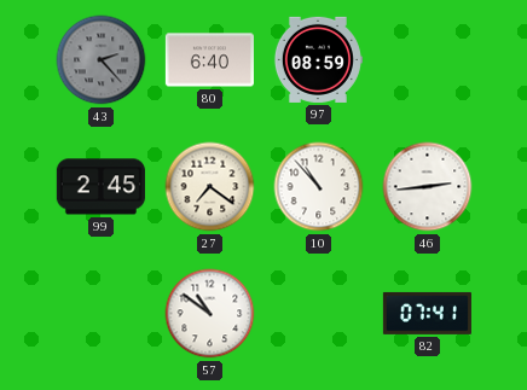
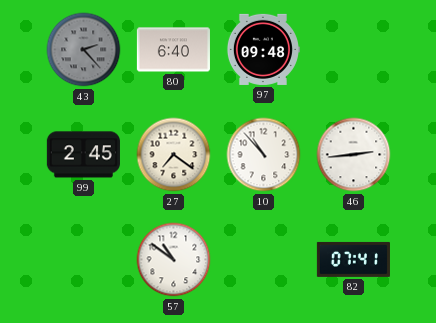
97: 08:59 -> 09:48 (263, 49)
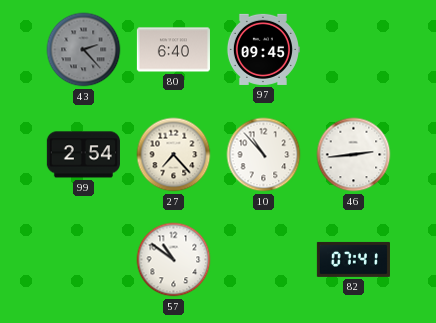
97: 09:48 -> 09:45 (263, 49)
99: 2:45 -> 2:54 (83, 155)
27: 7:21 -> 7:23 (174, 155)
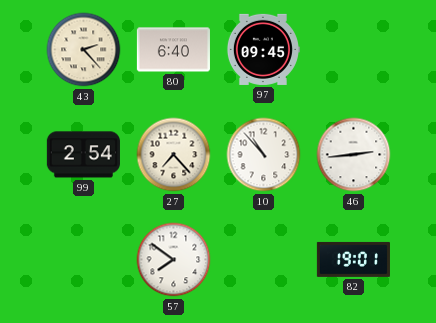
43 dial: grey -> cream (84, 50)
57: 10:51 -> 7:51 (174, 260)
82: 07:41 -> 19:01 (353, 259)
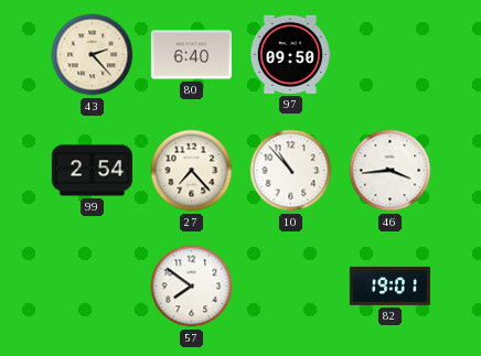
97: 09:45 -> 09:50 (290, 54)
46: 2:44 -> 3:44 (391, 171)
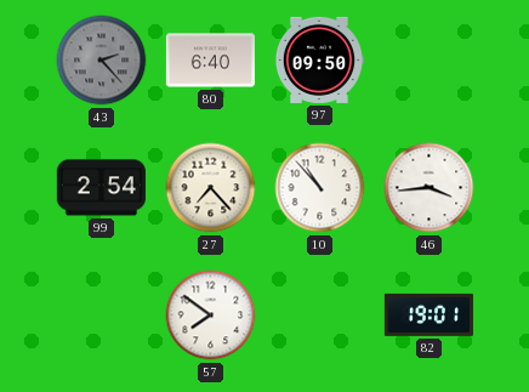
43 dial: cream -> grey (102, 61)
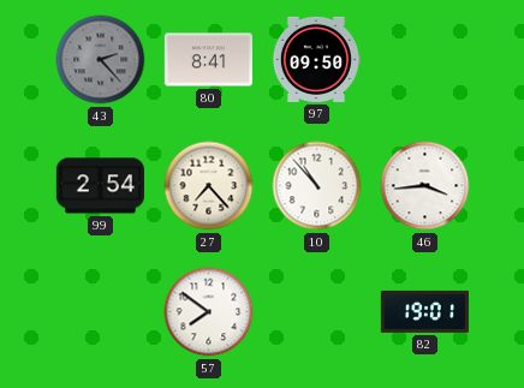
80: 6:40 -> 8:41 (208, 60)
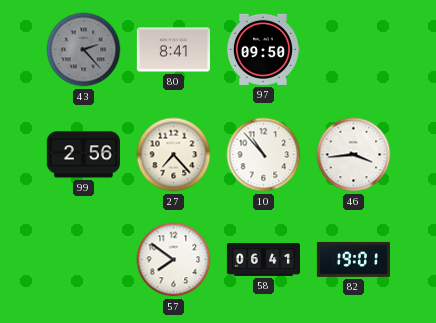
99: 2:54 -> 2:56 (83, 155)
58: none -> 06:41 (263, 260)
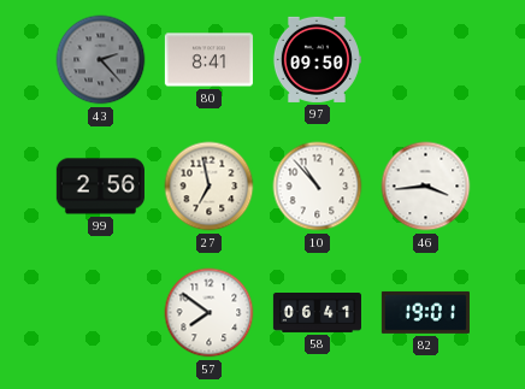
27: 7:23 -> 6:58 (210, 187)
